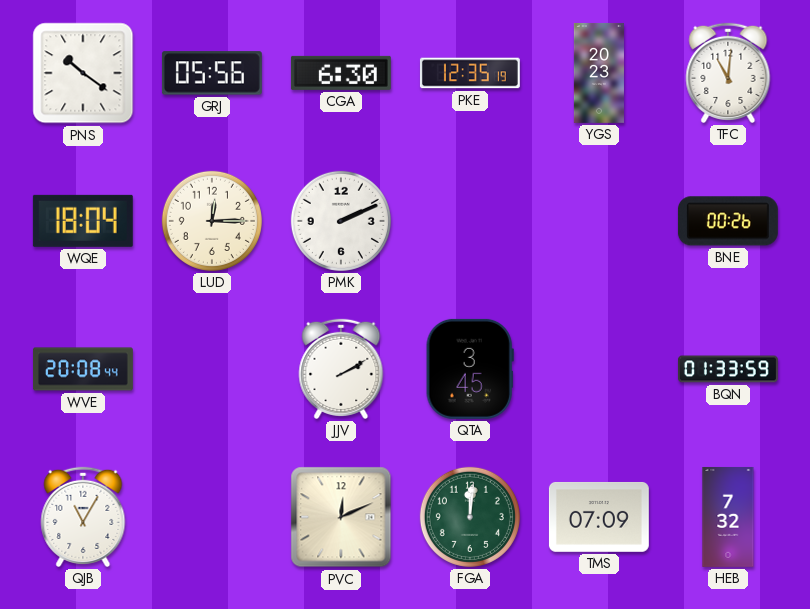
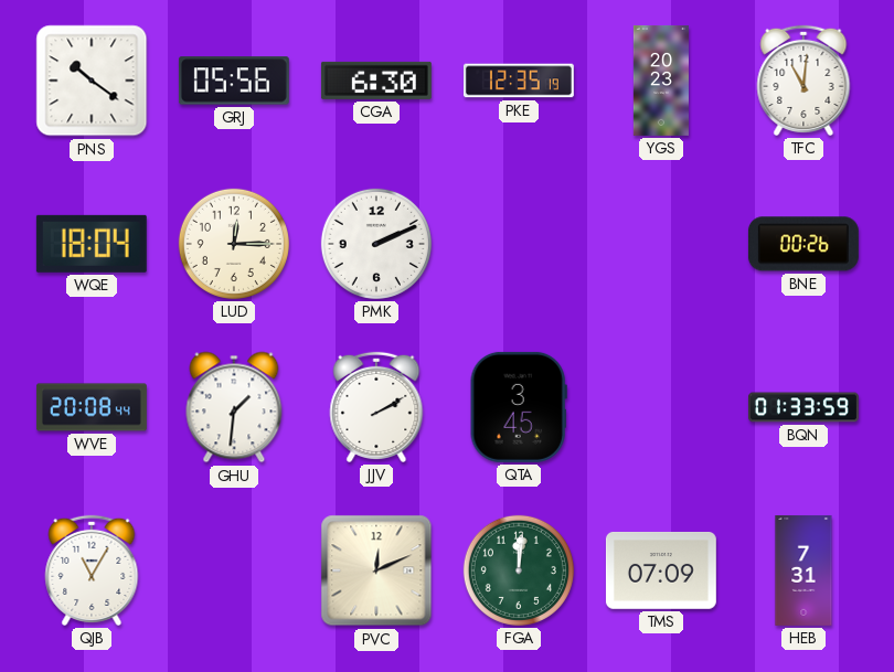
GHU: none -> 1:31 (234, 407)
HEB: 7:32 -> 7:31 (803, 570)
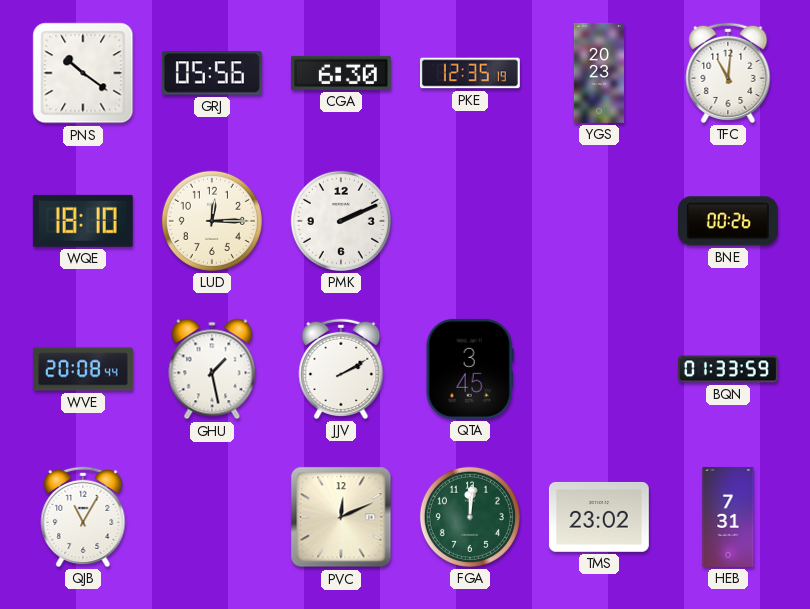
WQE: 18:04 -> 18:10 (83, 221)
GHU: 1:31 -> 1:28 (212, 369)
TMS: 07:09 -> 23:02 (599, 517)
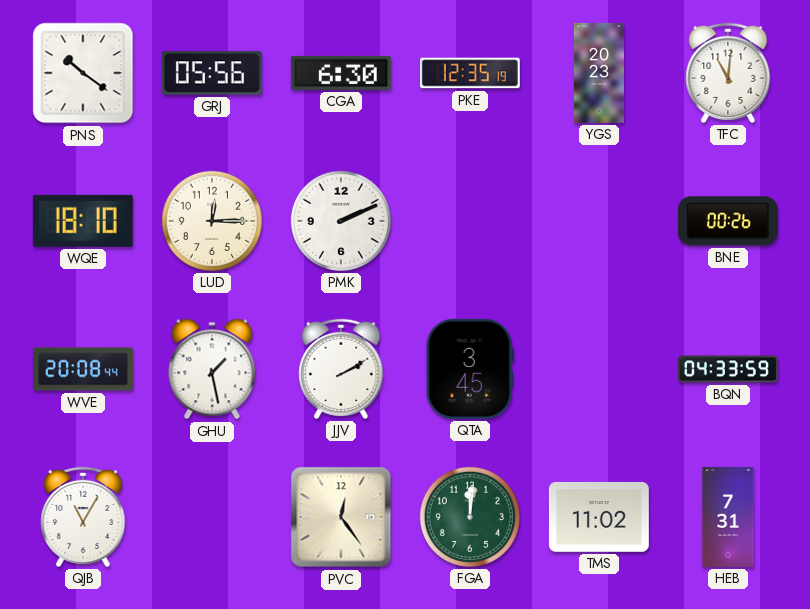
BQN: 01:33 -> 04:33 (728, 369)
PVC: 12:11 -> 12:24 (341, 517)
TMS: 23:02 -> 11:02 (599, 517)
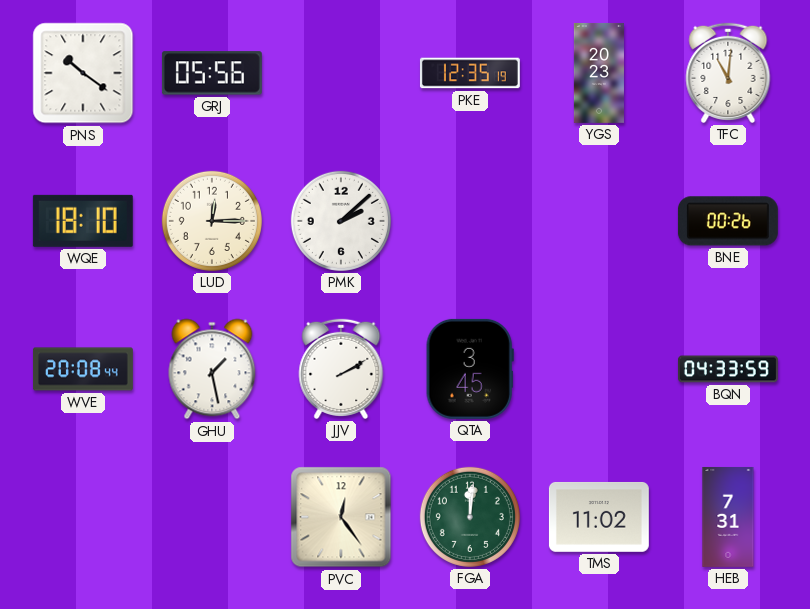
CGA: 6:30 -> none (341, 73)
PMK: 2:11 -> 2:08 (341, 221)
QJB: 11:05 -> none (83, 517)
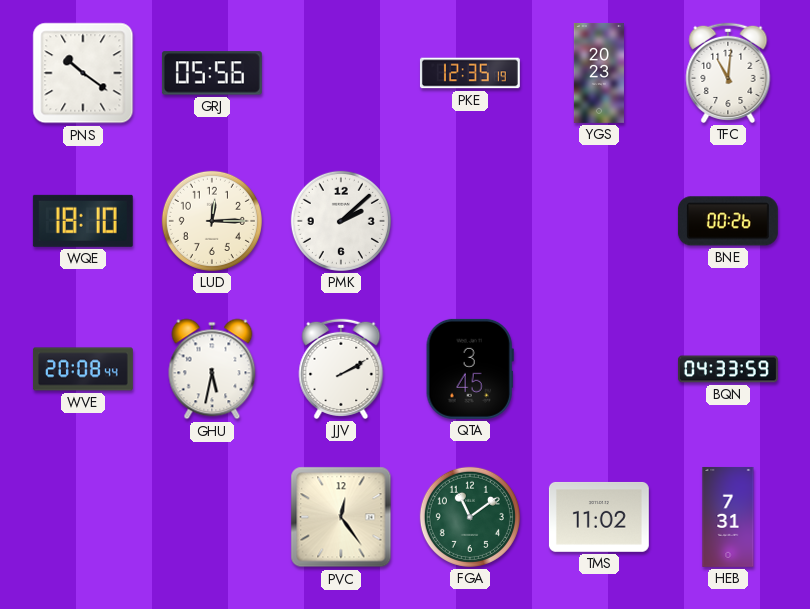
GHU: 1:28 -> 5:32 (212, 369)
FGA: 12:01 -> 11:09 (470, 517)
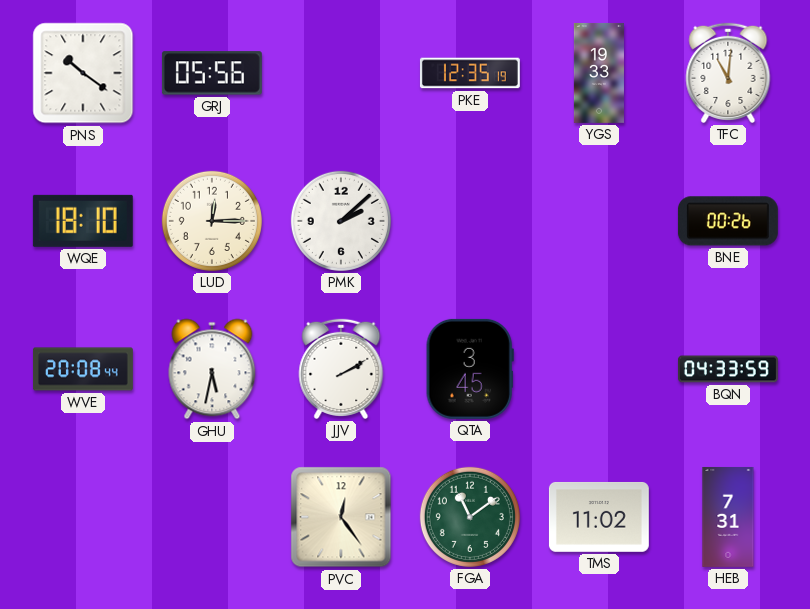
YGS: 20:23 -> 19:33 (599, 73)
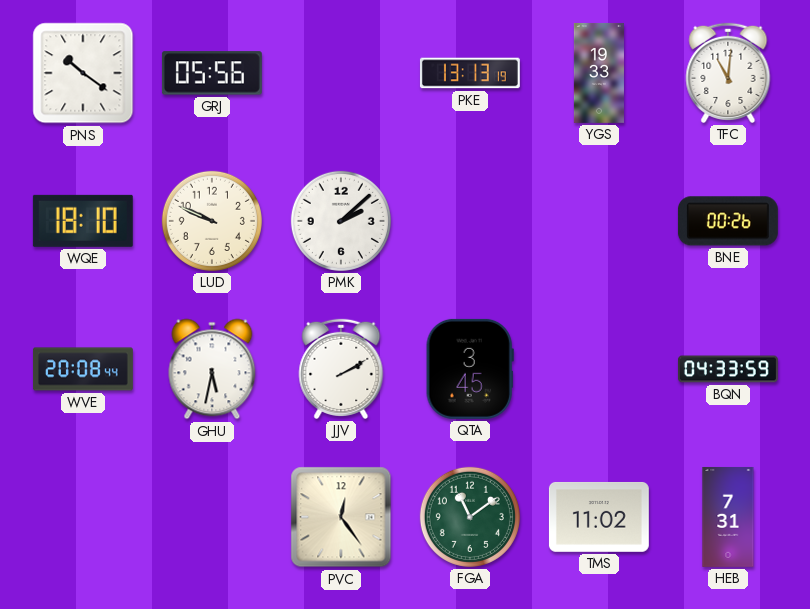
PKE: 12:35 -> 13:13 (470, 73)
LUD: 12:15 -> 9:49 (212, 221)
